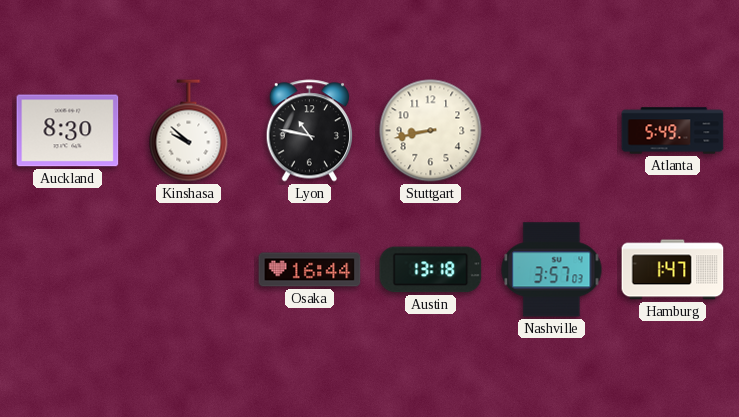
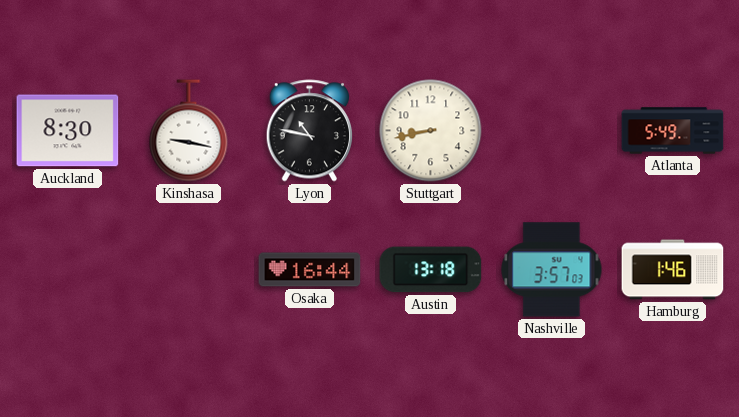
Kinshasa: 9:52 -> 9:17 (189, 131)
Hamburg: 1:47 -> 1:46 (673, 270)
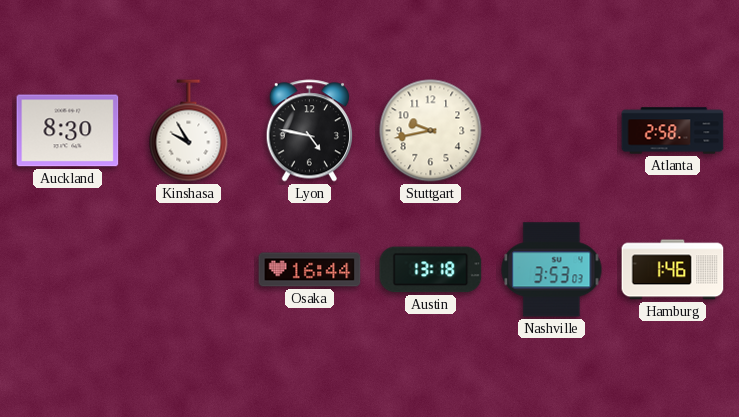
Kinshasa: 9:17 -> 9:55 (189, 131)
Lyon: 10:47 -> 4:47 (309, 131)
Stuttgart: 8:43 -> 9:43 (431, 131)
Atlanta: 5:49 -> 2:58 (673, 131)
Nashville: 3:57 -> 3:53 (552, 270)
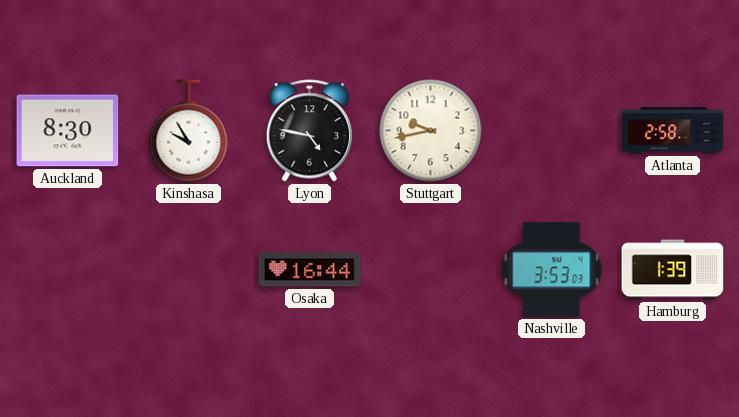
Austin: 13:18 -> none (431, 270)
Hamburg: 1:46 -> 1:39 (673, 270)
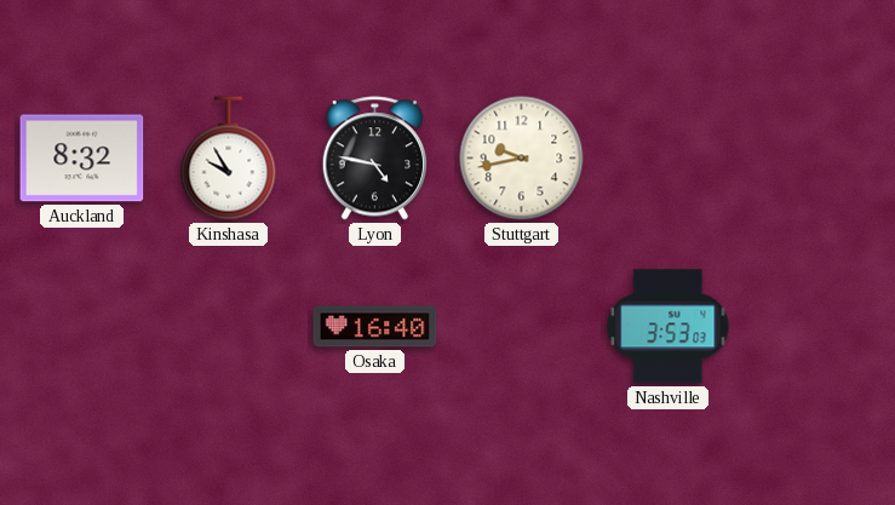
Auckland: 8:30 -> 8:32 (82, 159)
Atlanta: 2:58 -> none (673, 131)
Osaka: 16:44 -> 16:40 (375, 327)
Hamburg: 1:39 -> none (673, 270)
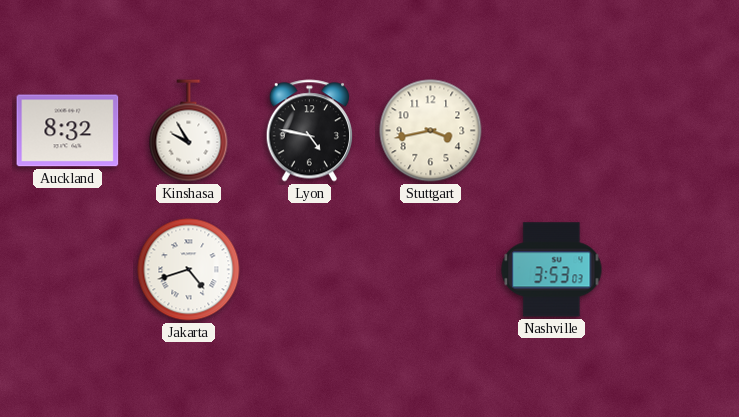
Stuttgart: 9:43 -> 3:43 (431, 131)
Jakarta: none -> 4:42 (189, 270)
Osaka: 16:40 -> none (375, 327)
